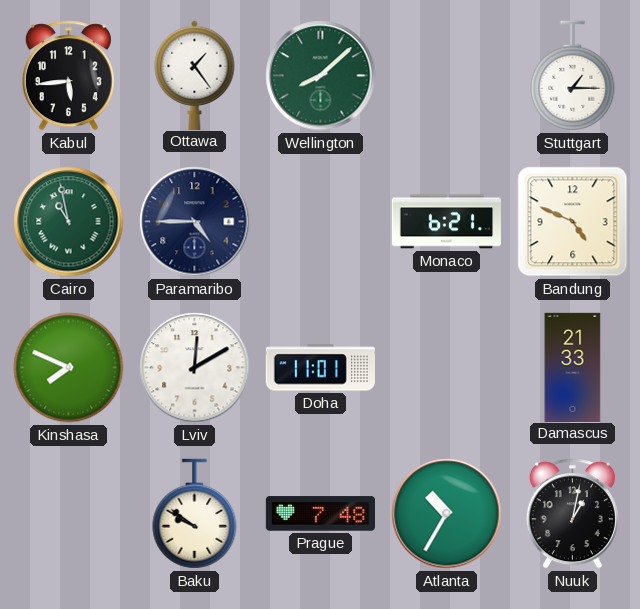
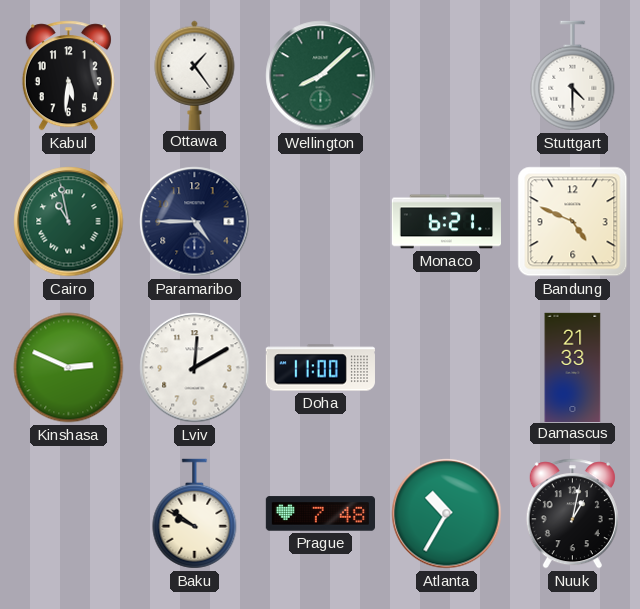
Kabul: 5:44 -> 5:31 (68, 76)
Stuttgart: 1:15 -> 4:30 (573, 76)
Kinshasa: 7:49 -> 2:49 (69, 368)
Doha: 11:01 -> 11:00 (320, 368)
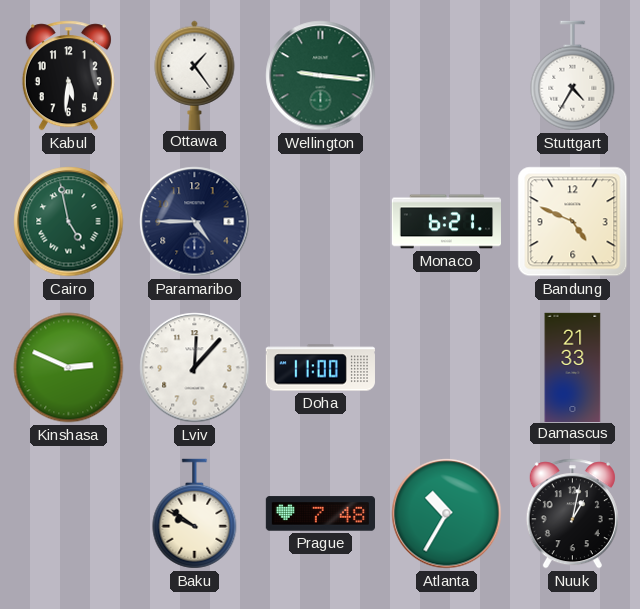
Wellington: 8:08 -> 9:16 (321, 76)
Stuttgart: 4:30 -> 4:35 (573, 76)
Cairo: 10:58 -> 4:58 (69, 222)
Lviv: 12:10 -> 12:07 (195, 368)
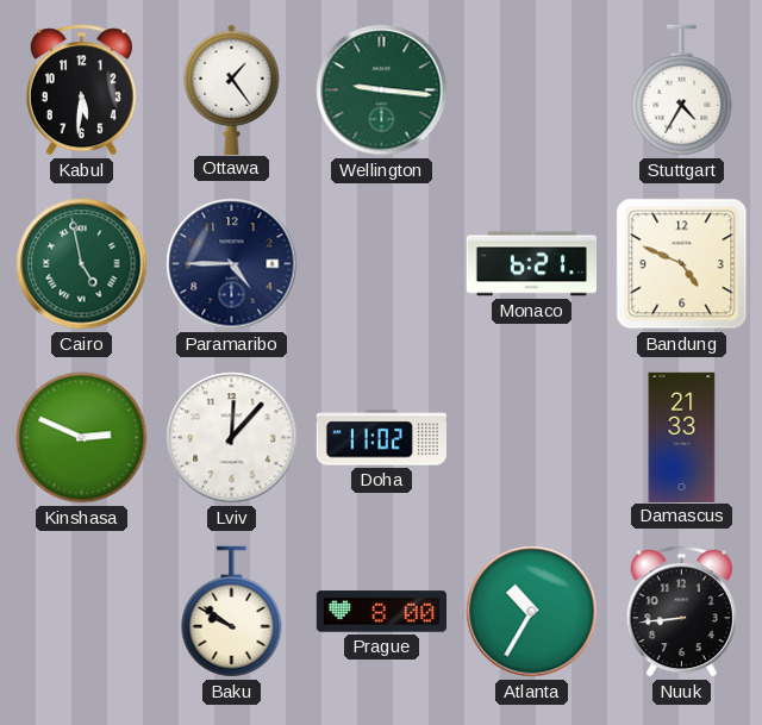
Doha: 11:00 -> 11:02 (381, 438)
Prague: 7:48 -> 8:00 (381, 612)
Nuuk: 1:02 -> 8:44 (681, 612)
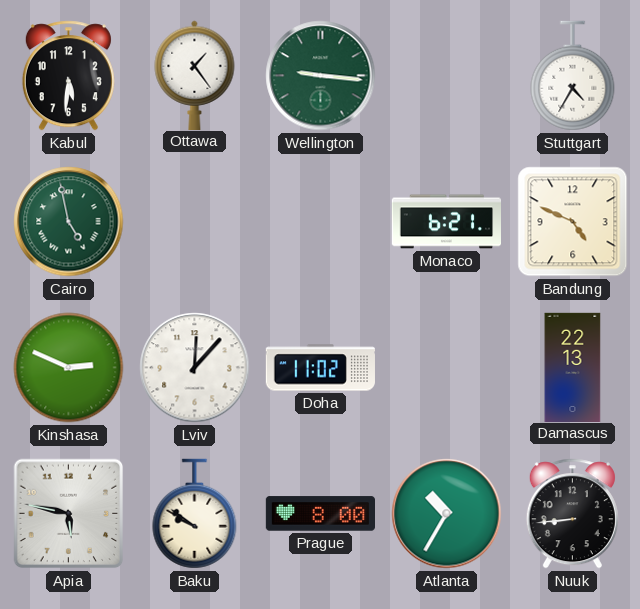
Paramaribo: 4:45 -> none (232, 264)
Damascus: 21:33 -> 22:13 (573, 367)
Apia: none -> 5:47 (69, 514)
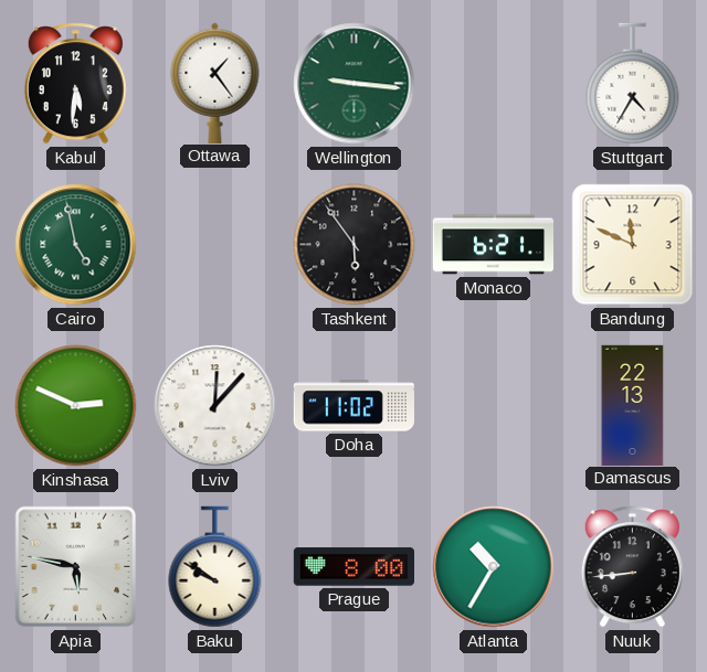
Tashkent: none -> 5:54 (355, 245)
Bandung: 4:49 -> 11:49 (633, 245)
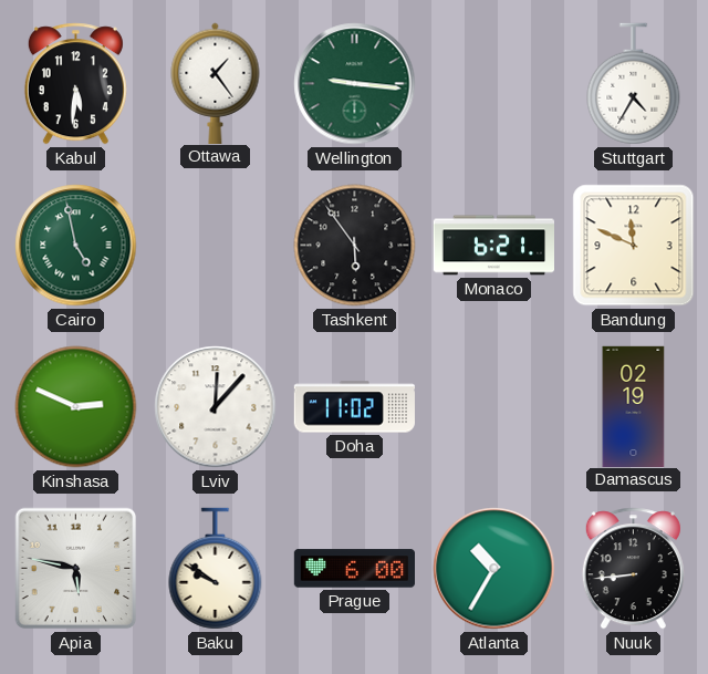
Damascus: 22:13 -> 02:19 (634, 406)
Prague: 8:00 -> 6:00 (354, 569)
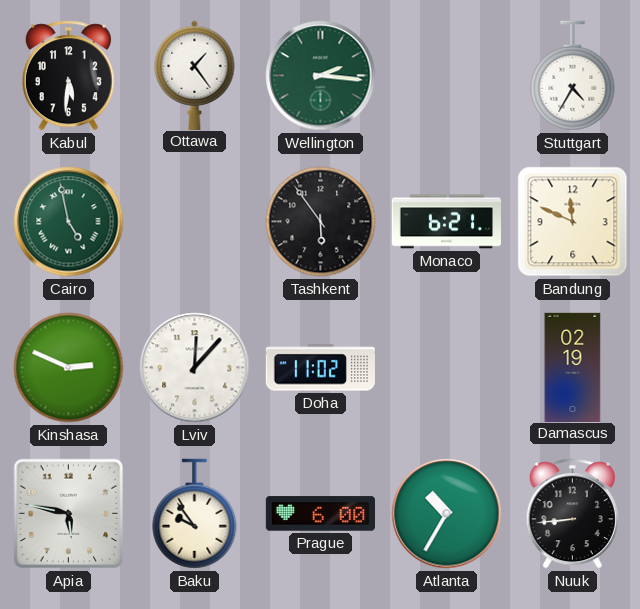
Wellington: 9:16 -> 2:16 (321, 76)
Baku: 9:51 -> 9:54 (195, 514)
